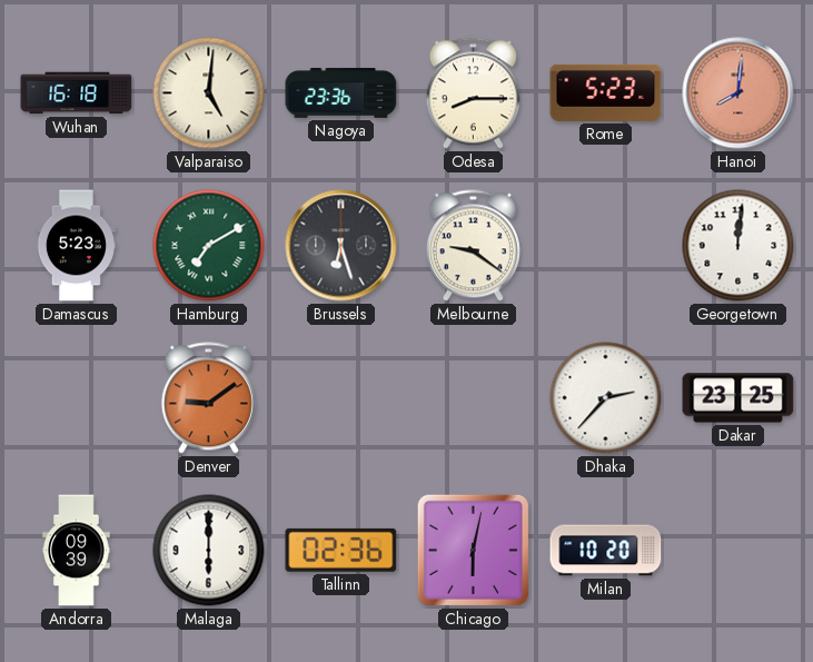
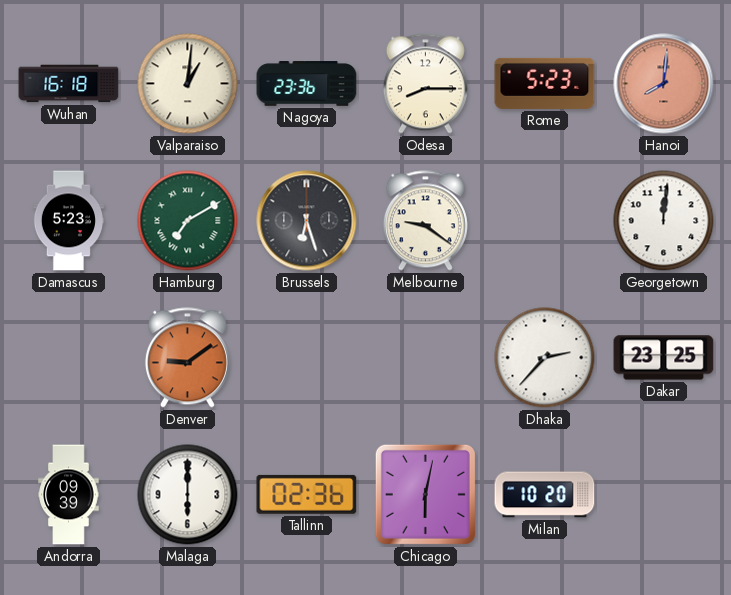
Valparaiso: 5:01 -> 1:01 (188, 84)
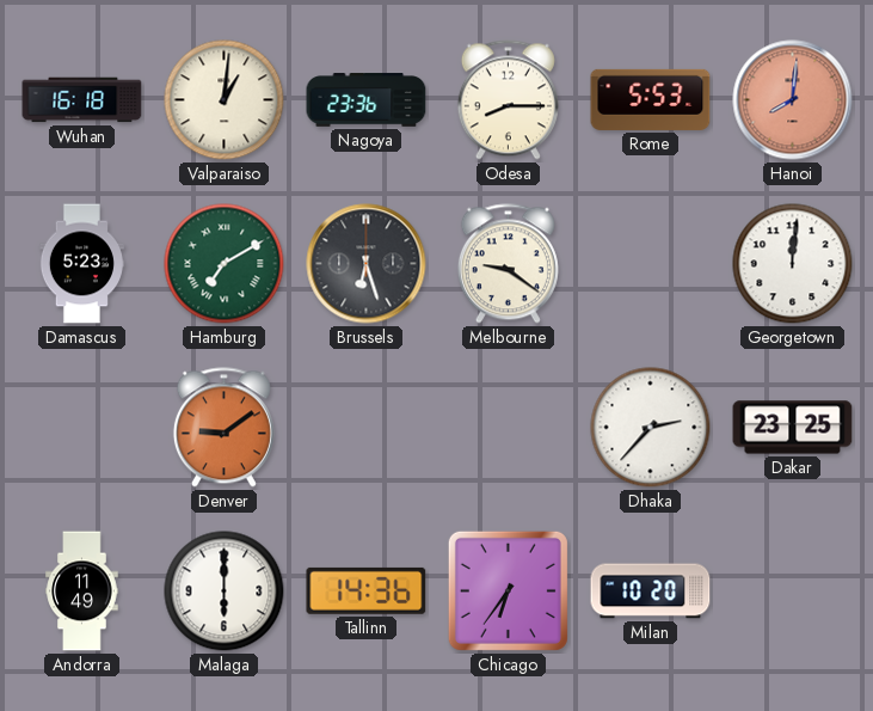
Rome: 5:23 -> 5:53 (651, 99)
Andorra: 09:39 -> 11:49 (82, 592)
Tallinn: 02:36 -> 14:36 (367, 590)
Chicago: 6:02 -> 6:36 (508, 590)
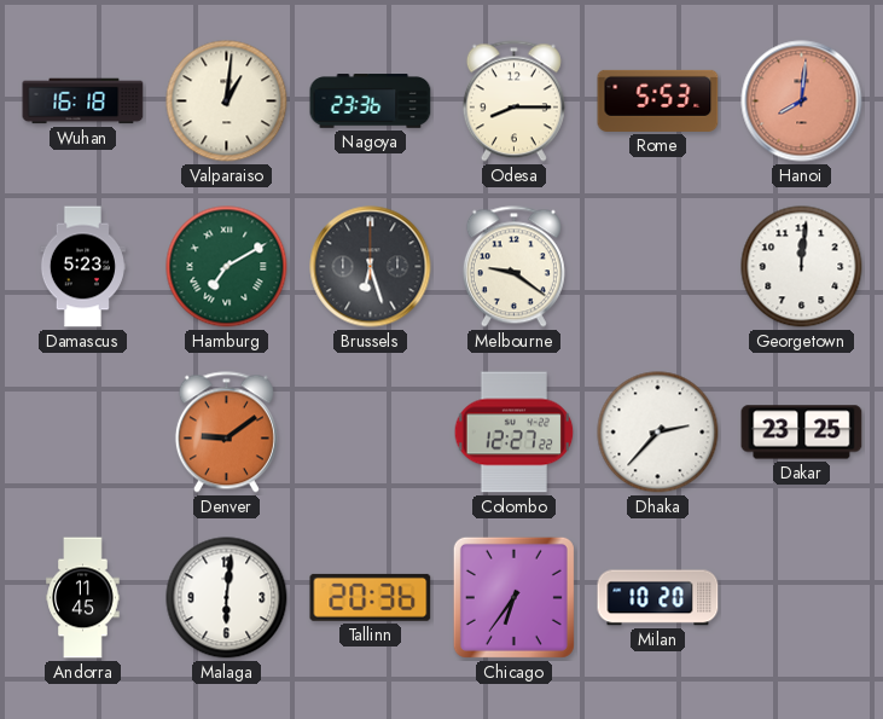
Colombo: none -> 12:27 (515, 433)
Andorra: 11:49 -> 11:45 (83, 598)
Malaga: 6:00 -> 6:01 (227, 598)
Tallinn: 14:36 -> 20:36 (371, 597)
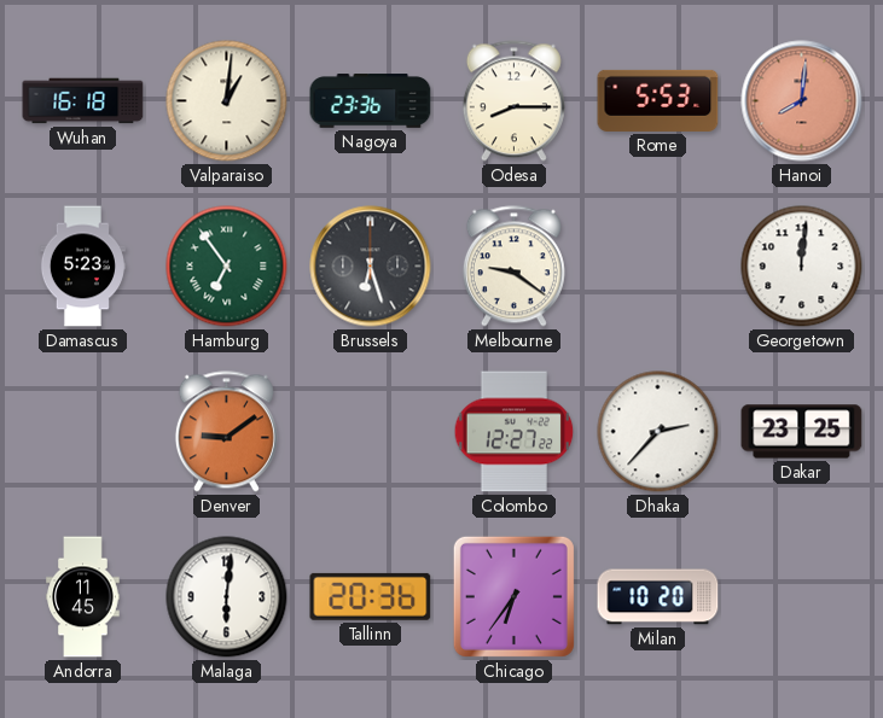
Hamburg: 7:10 -> 6:54 (227, 267)
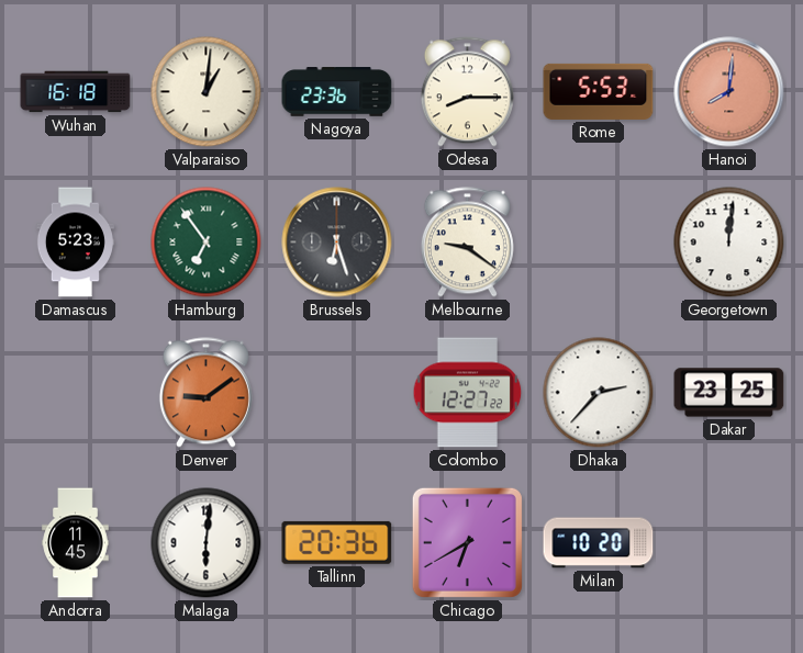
Chicago: 6:36 -> 6:40 (467, 542)
